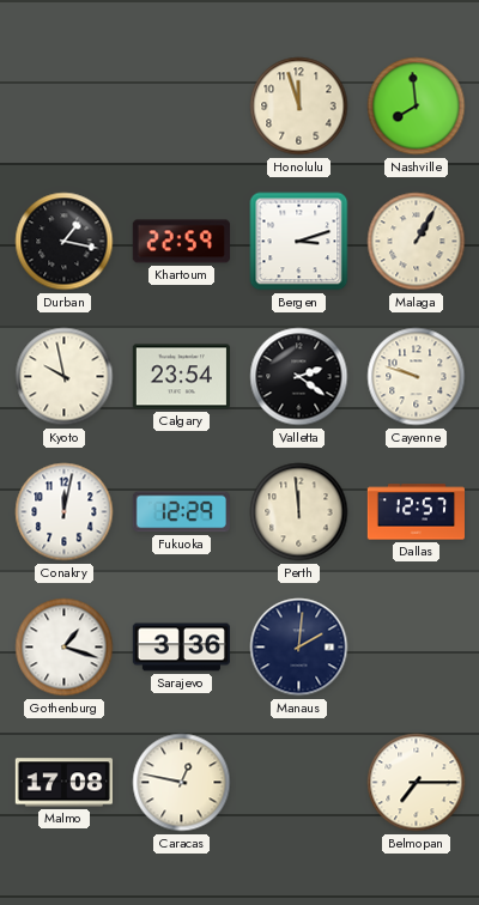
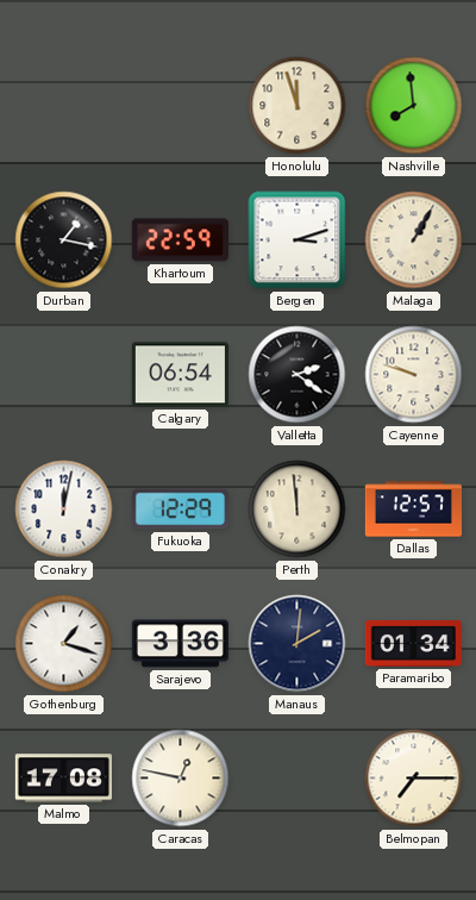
Kyoto: 9:58 -> none (65, 377)
Calgary: 23:54 -> 06:54 (180, 375)
Paramaribo: none -> 01:34 (413, 643)
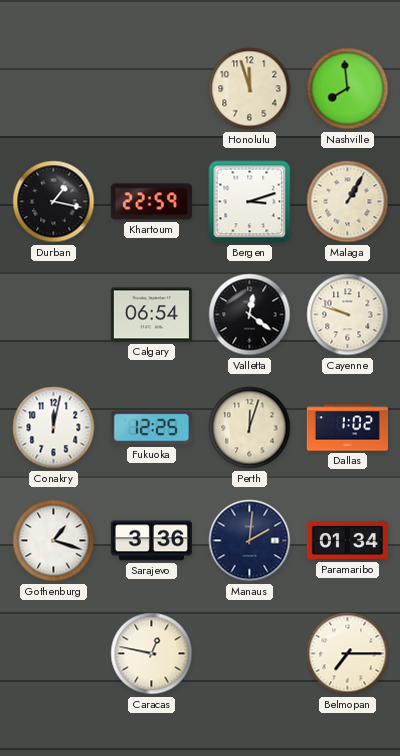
Valletta: 2:21 -> 12:21 (250, 315)
Fukuoka: 12:29 -> 12:25 (151, 428)
Perth: 11:59 -> 12:03 (250, 428)
Dallas: 12:57 -> 1:02 (347, 428)
Malmo: 17:08 -> none (63, 779)
